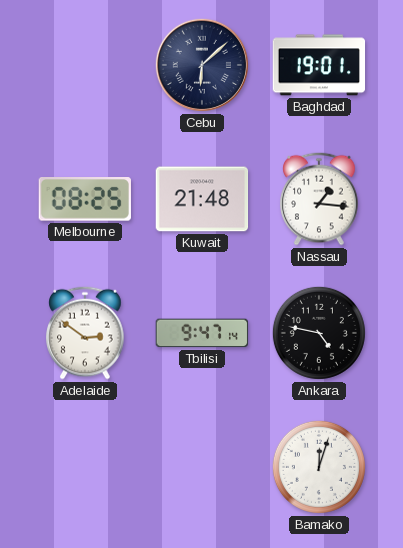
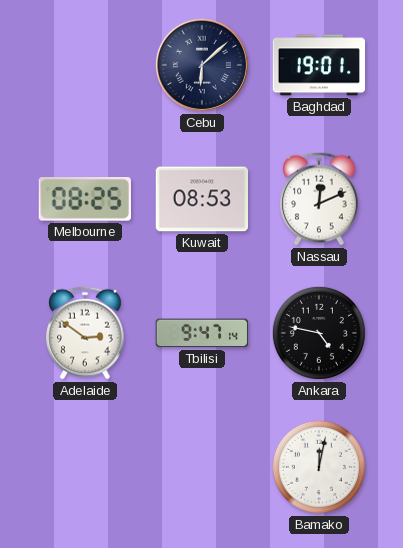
Kuwait: 21:48 -> 08:53 (202, 199)
Nassau: 1:16 -> 12:11 (319, 199)
Bamako: 12:03 -> 12:02 (319, 467)
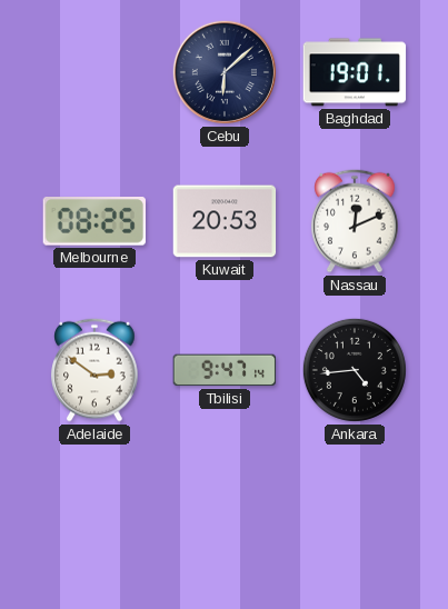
Kuwait: 08:53 -> 20:53 (225, 221)
Ankara: 4:47 -> 4:44 (355, 370)
Bamako: 12:02 -> none (319, 467)
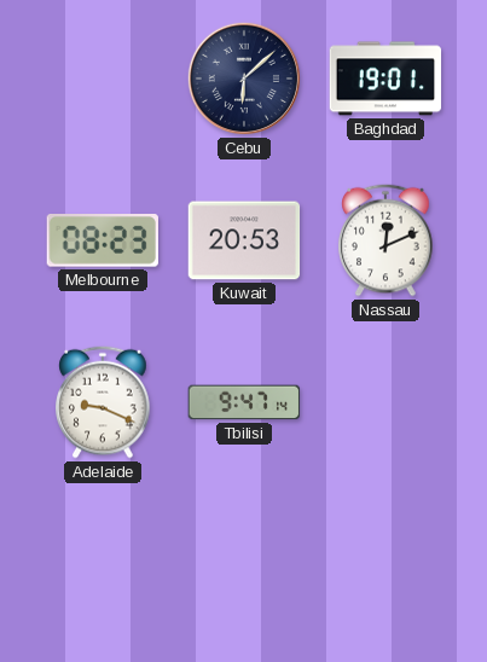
Melbourne: 08:25 -> 08:23 (103, 242)
Adelaide: 2:51 -> 9:19 (103, 402)
Ankara: 4:44 -> none (355, 370)
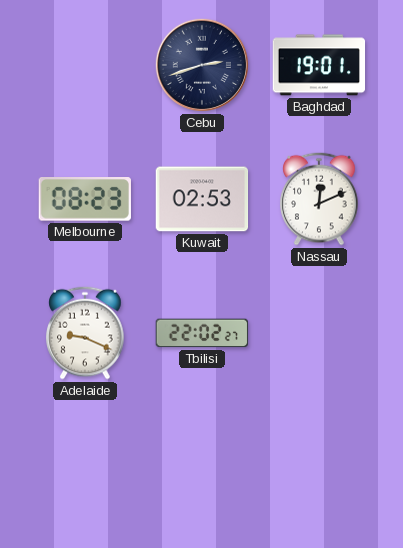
Cebu: 6:08 -> 2:42 (202, 65)
Kuwait: 20:53 -> 02:53 (202, 199)
Tbilisi: 9:47 -> 22:02 (202, 333)
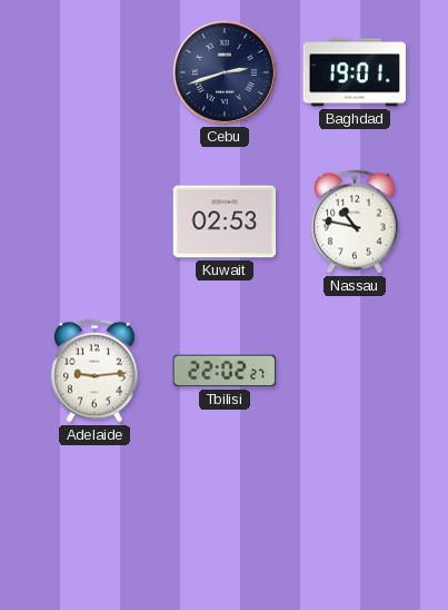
Melbourne: 08:23 -> none (85, 200)
Nassau: 12:11 -> 10:47 (355, 222)
Adelaide: 9:19 -> 9:14 (94, 371)
